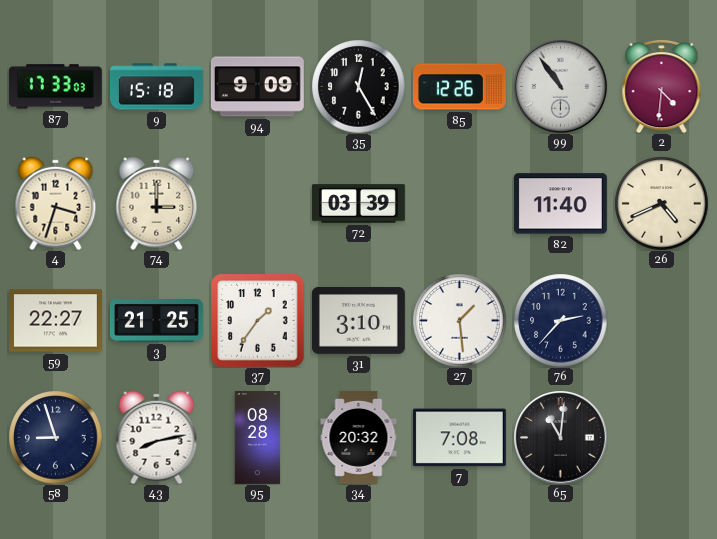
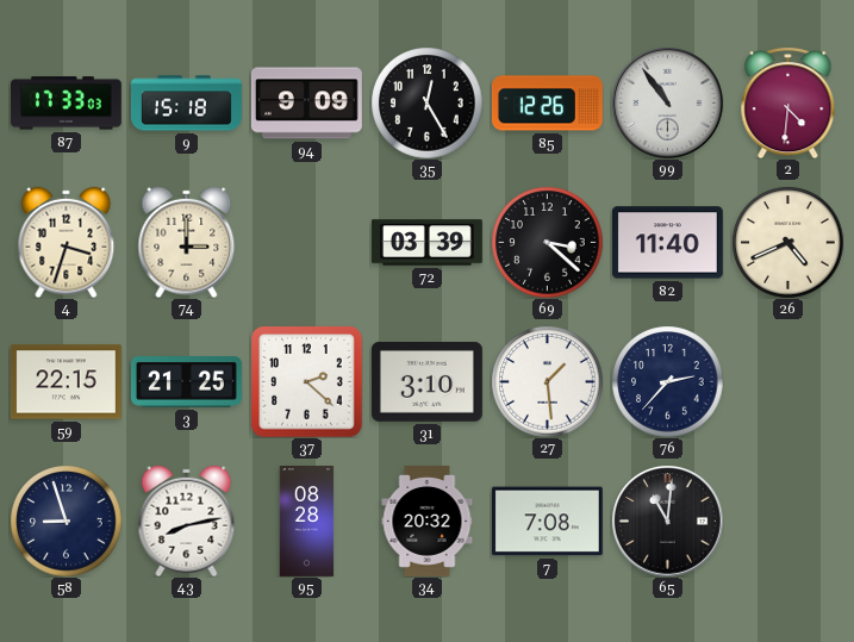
69: none -> 3:22 (547, 242)
59: 22:27 -> 22:15 (66, 382)
37: 1:36 -> 2:22 (306, 381)
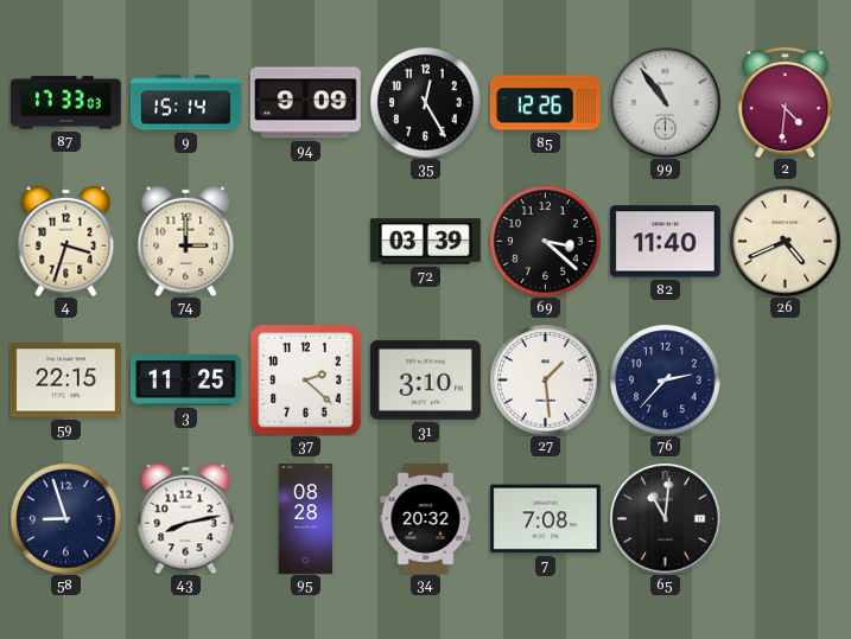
9: 15:18 -> 15:14 (185, 103)
3: 21:25 -> 11:25 (185, 381)
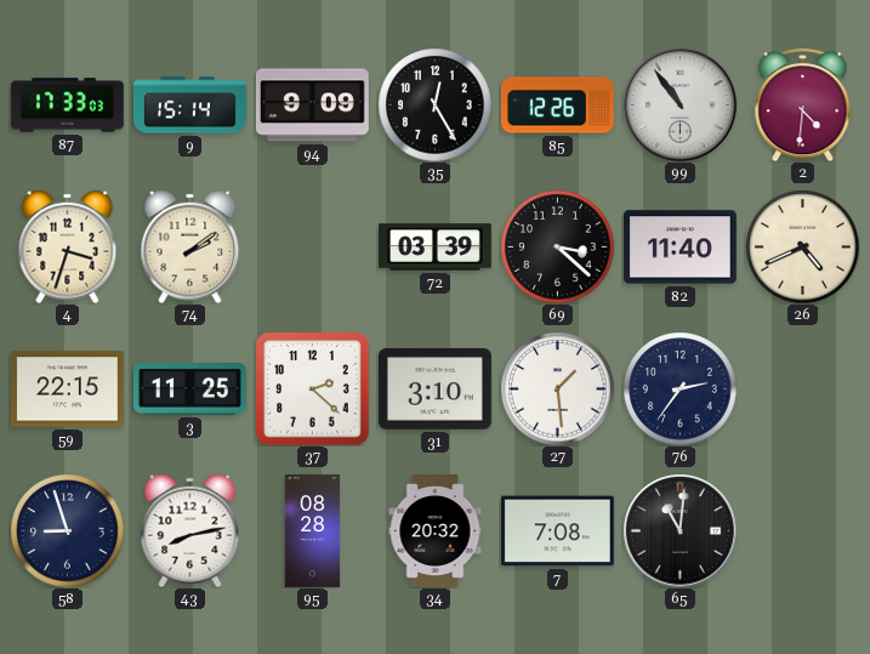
74: 3:00 -> 2:09 (191, 246)
76: 2:37 -> 2:36 (679, 388)
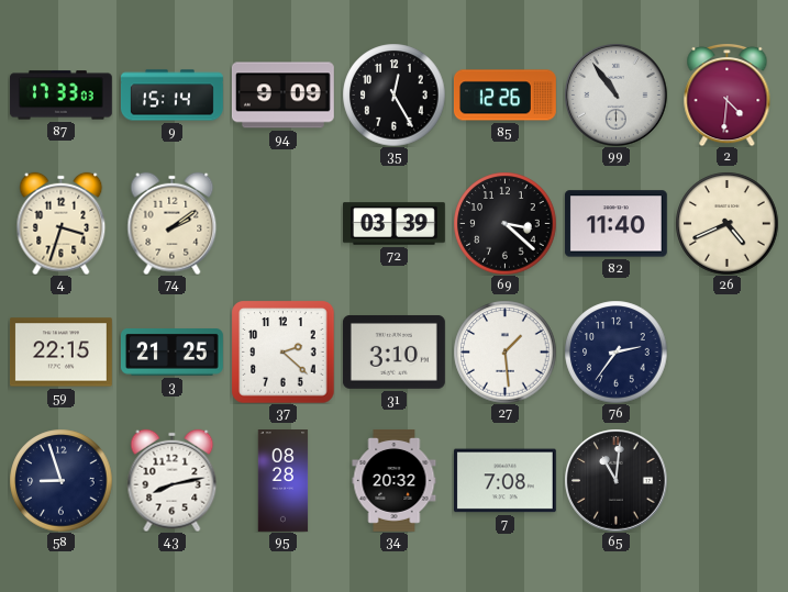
3: 11:25 -> 21:25 (171, 353)
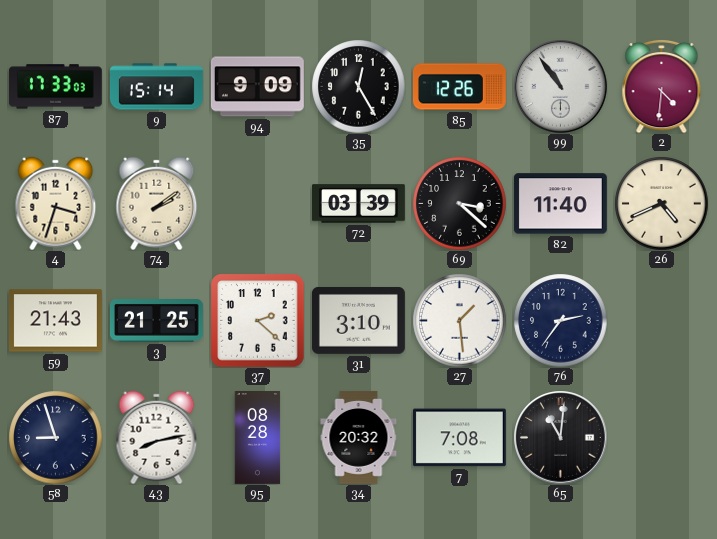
59: 22:15 -> 21:43 (55, 321)
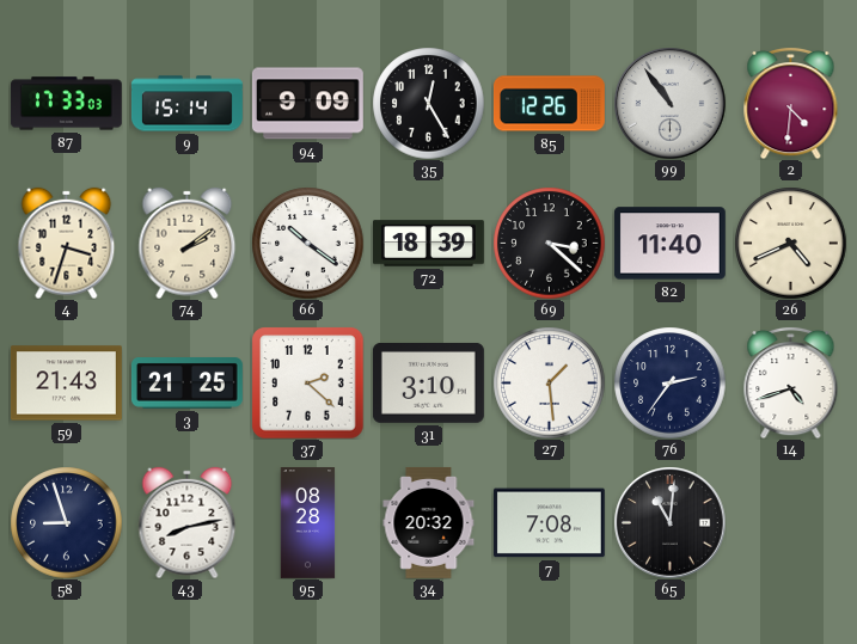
66: none -> 10:21 (307, 243)
72: 03:39 -> 18:39 (429, 244)
14: none -> 4:42 (791, 382)
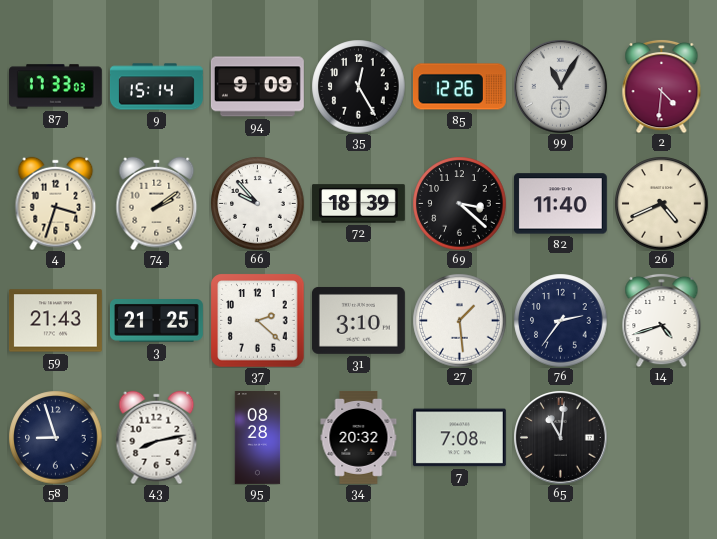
99: 10:54 -> 11:05 (560, 86)
66: 10:21 -> 9:53 (257, 203)
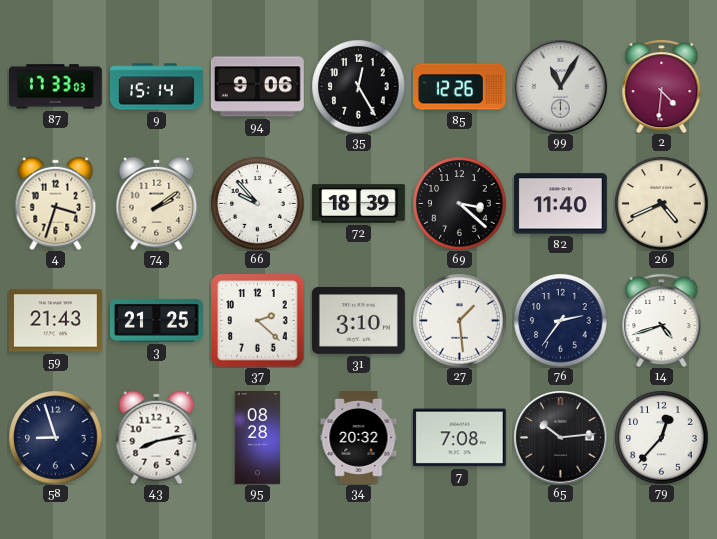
94: 9:09 -> 9:06 (257, 87)
65: 11:01 -> 10:14 (560, 437)
79: none -> 12:37 (661, 437)
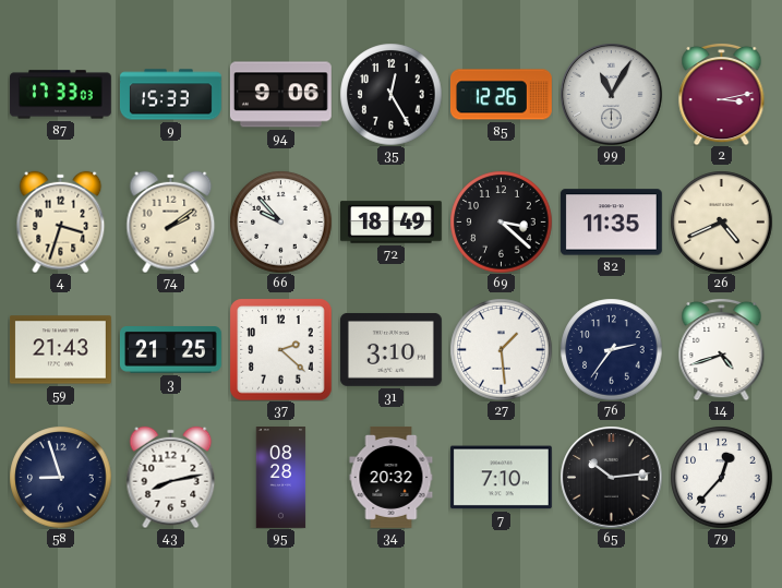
9: 15:14 -> 15:33 (170, 95)
2: 4:31 -> 3:13 (722, 94)
72: 18:39 -> 18:49 (392, 223)
82: 11:40 -> 11:35 (611, 223)
7: 7:08 -> 7:10 (501, 478)
